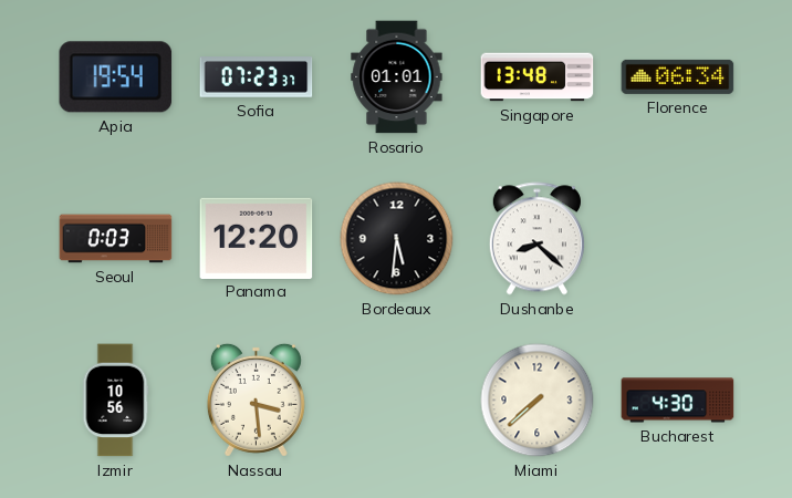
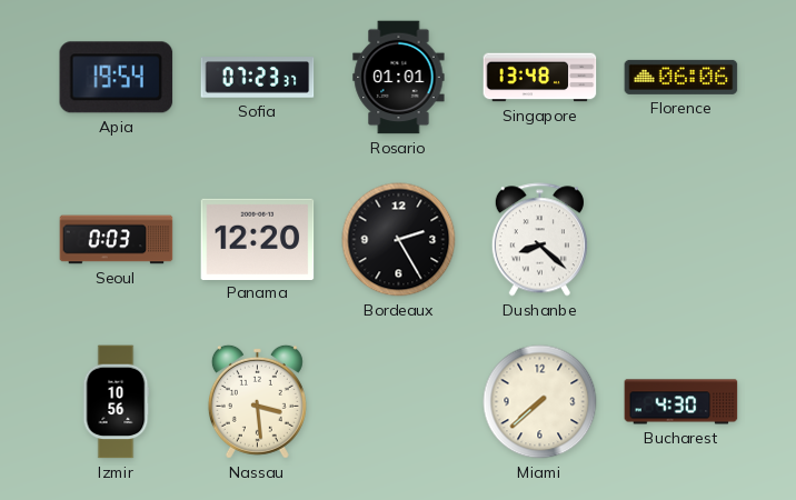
Florence: 06:34 -> 06:06 (681, 77)
Bordeaux: 5:31 -> 2:25 (399, 240)
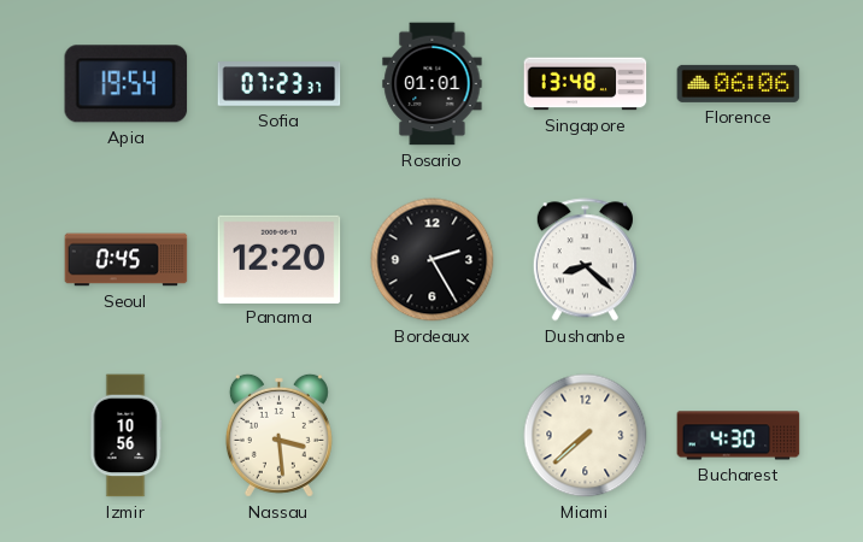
Seoul: 0:03 -> 0:45 (127, 260)
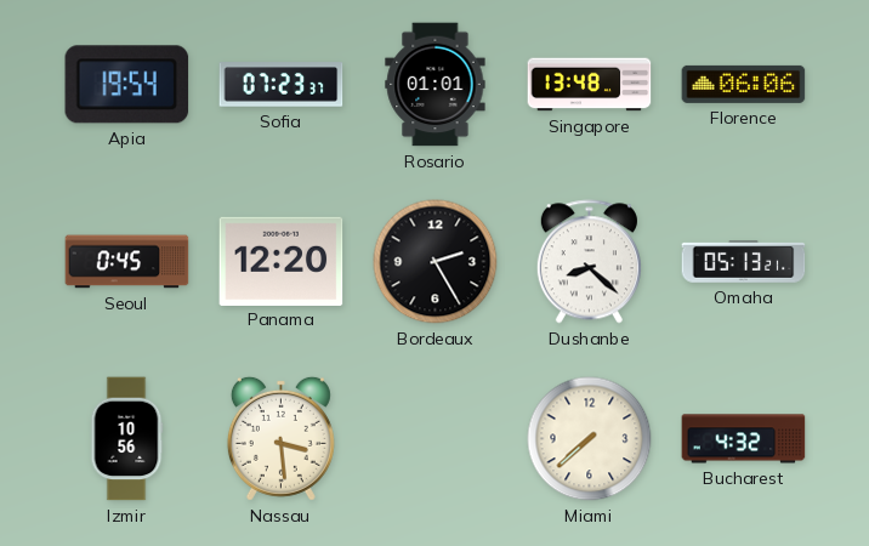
Omaha: none -> 05:13 (744, 262)
Bucharest: 4:30 -> 4:32 (744, 439)
